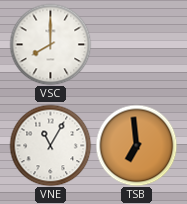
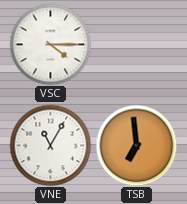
VSC: 8:00 -> 4:15 (50, 44)
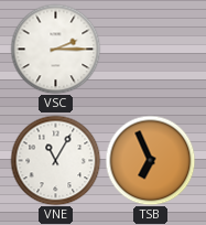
VSC: 4:15 -> 2:15 (55, 49)
TSB: 6:59 -> 6:56 (150, 160)
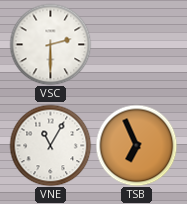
VSC: 2:15 -> 2:30 (50, 44)
